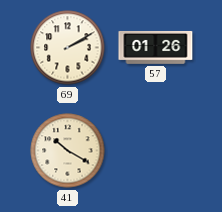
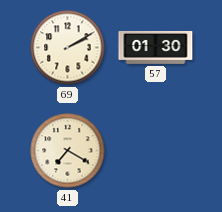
57: 01:26 -> 01:30 (156, 47)
41: 10:20 -> 7:20 (68, 151)
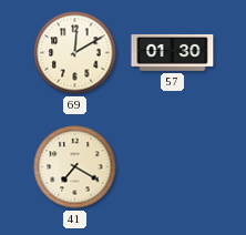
69: 2:10 -> 12:10 (75, 53)
